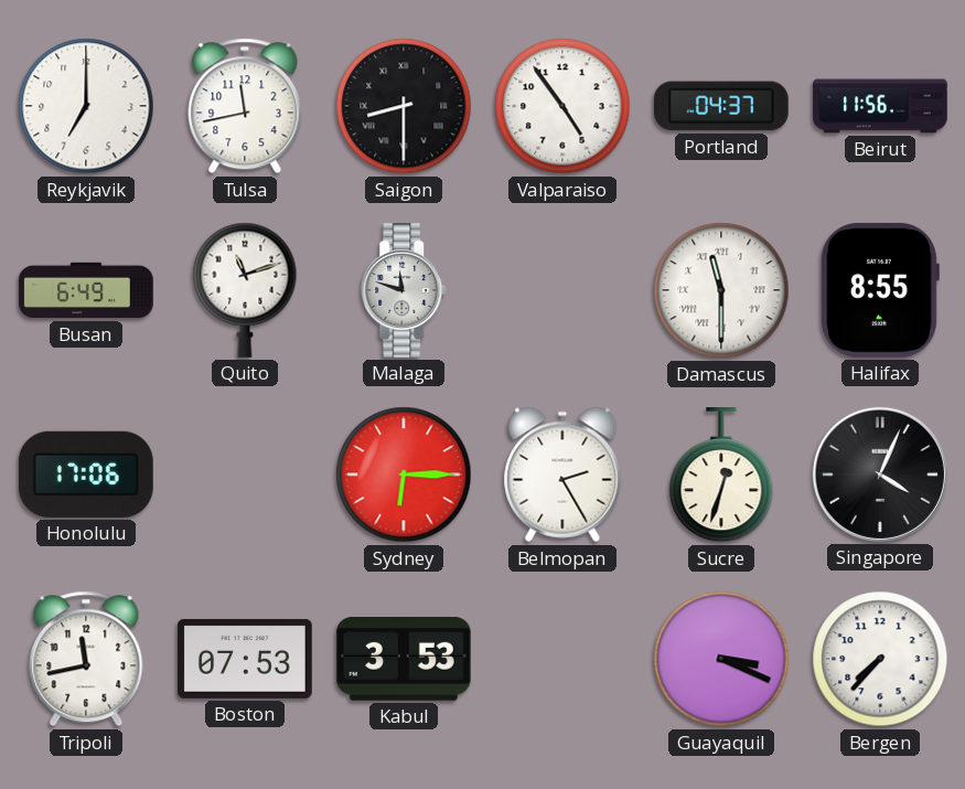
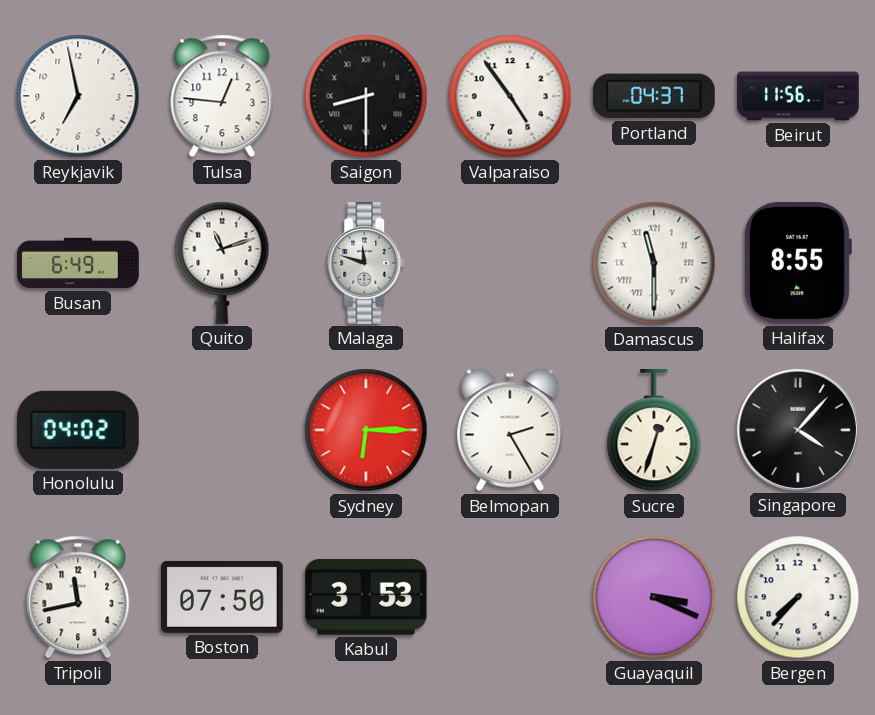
Reykjavik: 7:00 -> 6:58 (78, 96)
Tulsa: 11:43 -> 12:46 (222, 96)
Honolulu: 17:06 -> 04:02 (78, 430)
Singapore: 4:04 -> 4:07 (798, 430)
Boston: 07:53 -> 07:50 (223, 597)
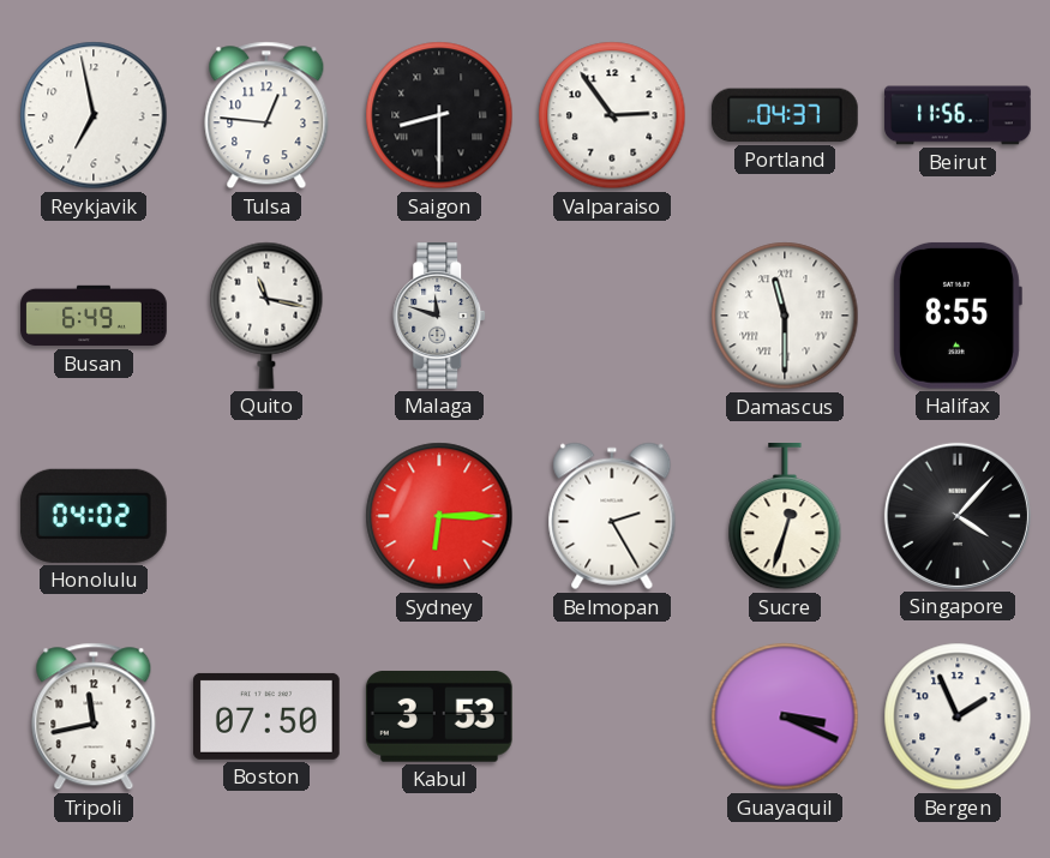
Valparaiso: 4:54 -> 2:54 (612, 115)
Quito: 11:12 -> 11:17 (266, 316)
Bergen: 7:37 -> 1:56 (958, 716)
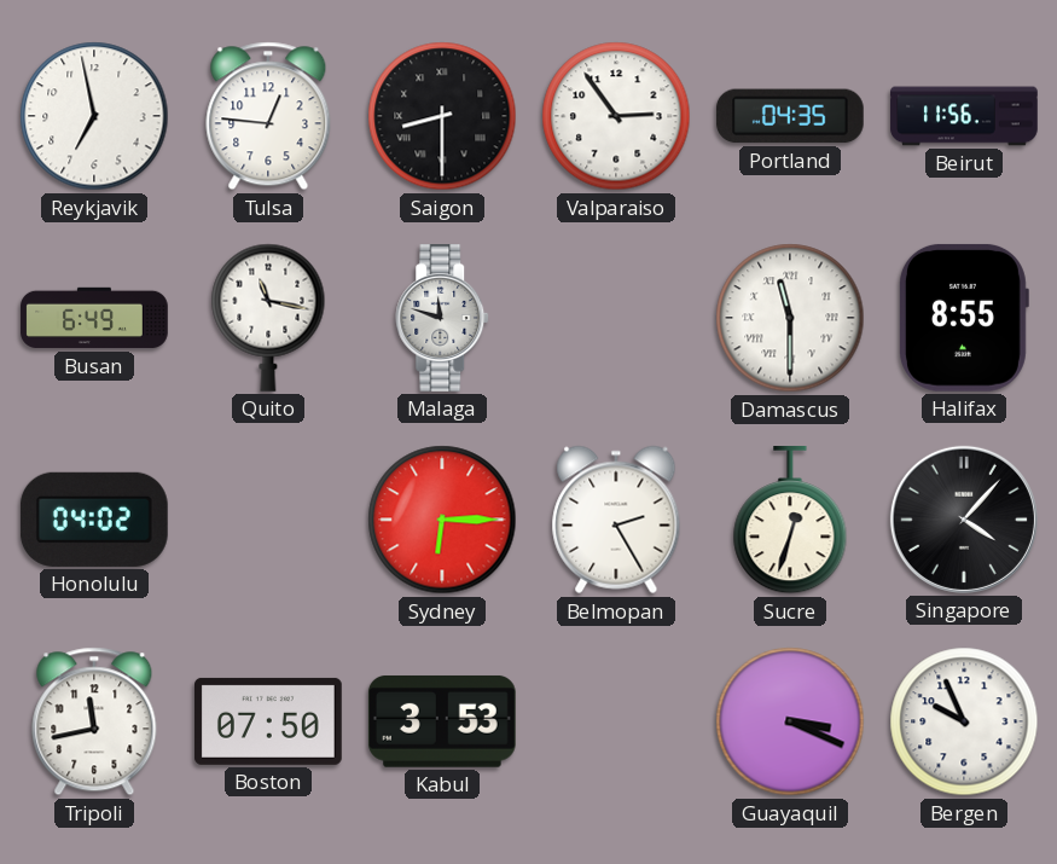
Portland: 04:37 -> 04:35 (790, 116)
Bergen: 1:56 -> 9:56 (964, 721)
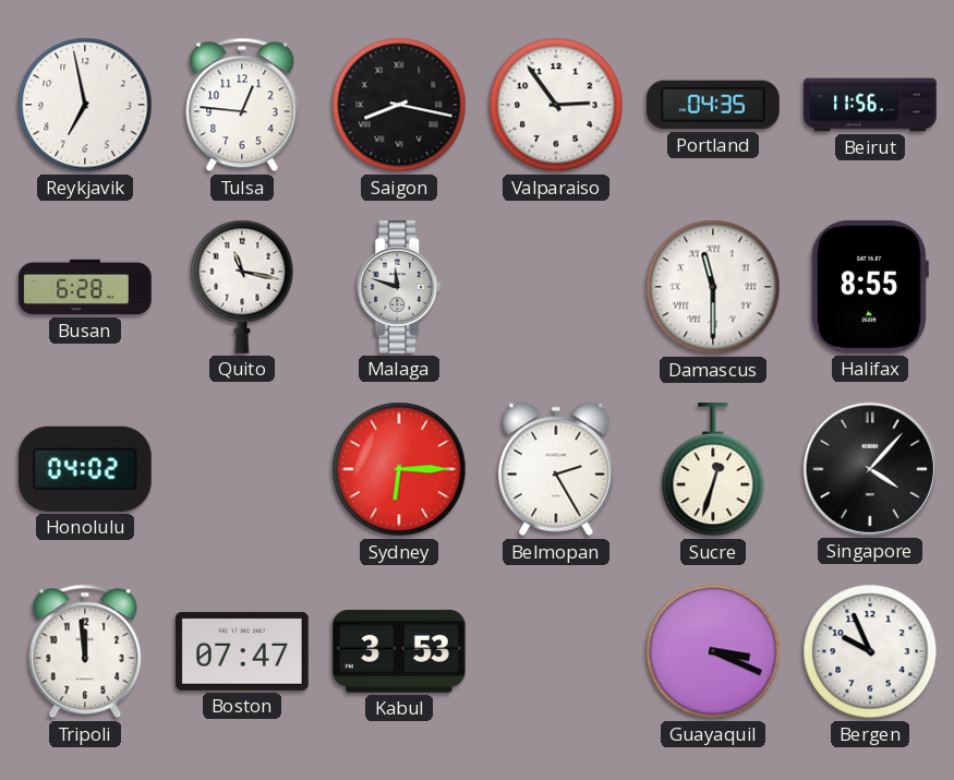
Saigon: 8:30 -> 8:17 (399, 105)
Busan: 6:49 -> 6:28 (85, 287)
Tripoli: 11:43 -> 11:59 (85, 651)
Boston: 07:50 -> 07:47 (243, 651)
